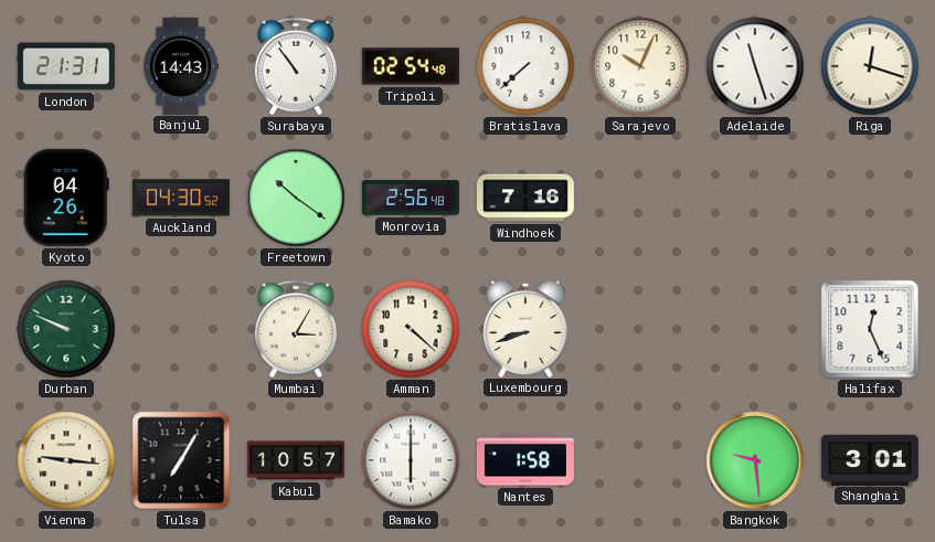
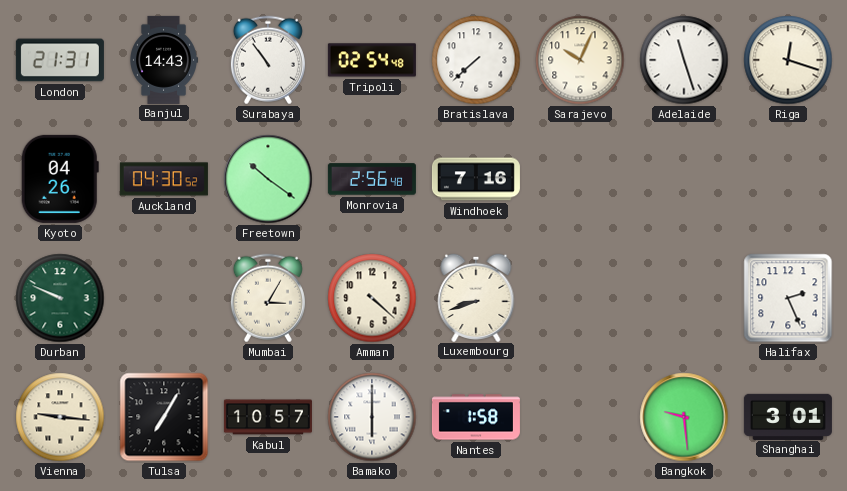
Halifax: 12:26 -> 2:26 (788, 298)
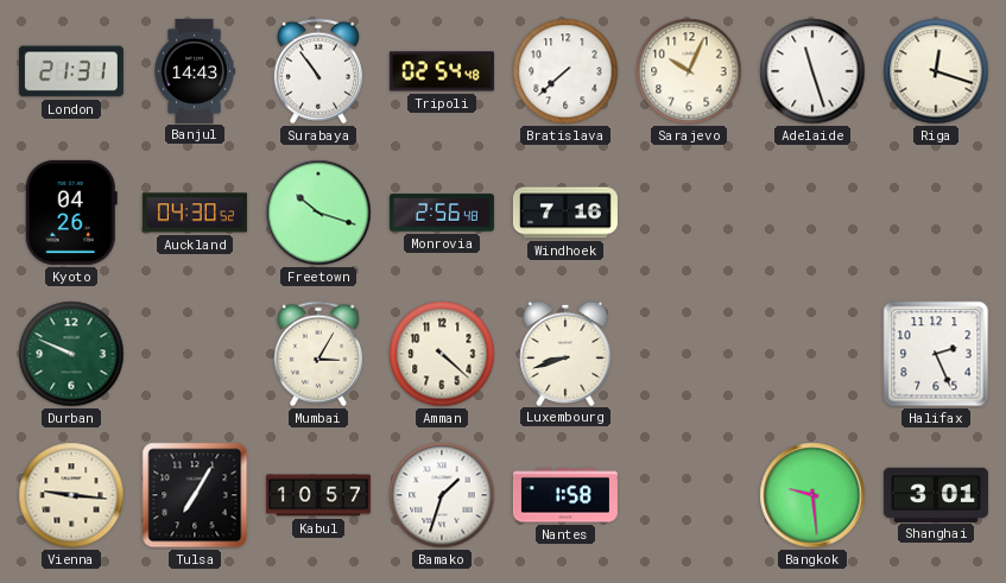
Freetown: 10:21 -> 10:18 (318, 213)
Bamako: 6:00 -> 1:33 (442, 495)
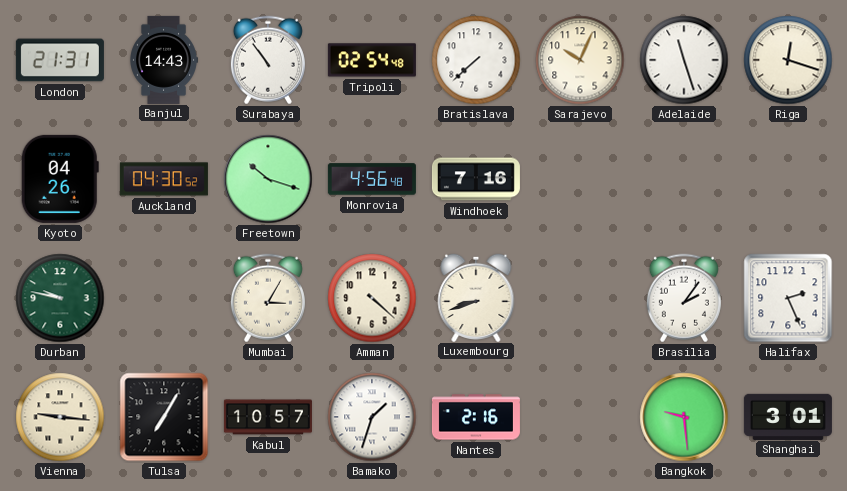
Monrovia: 2:56 -> 4:56 (372, 179)
Durban: 9:49 -> 9:47 (60, 298)
Brasilia: none -> 2:06 (684, 298)
Nantes: 1:58 -> 2:16 (476, 417)
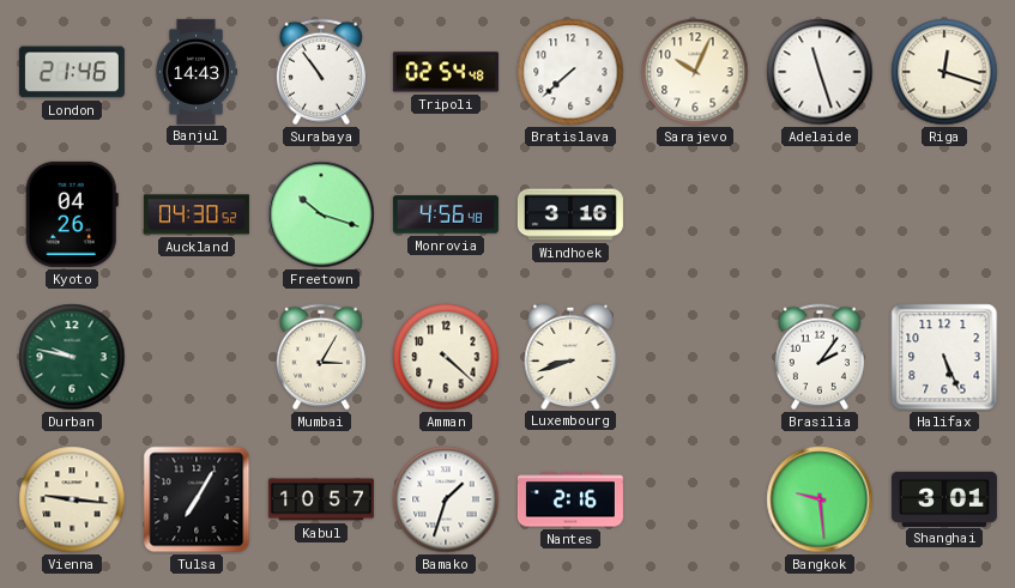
London: 21:31 -> 21:46 (72, 72)
Windhoek: 7:16 -> 3:16 (570, 214)
Halifax: 2:26 -> 5:26 (944, 357)
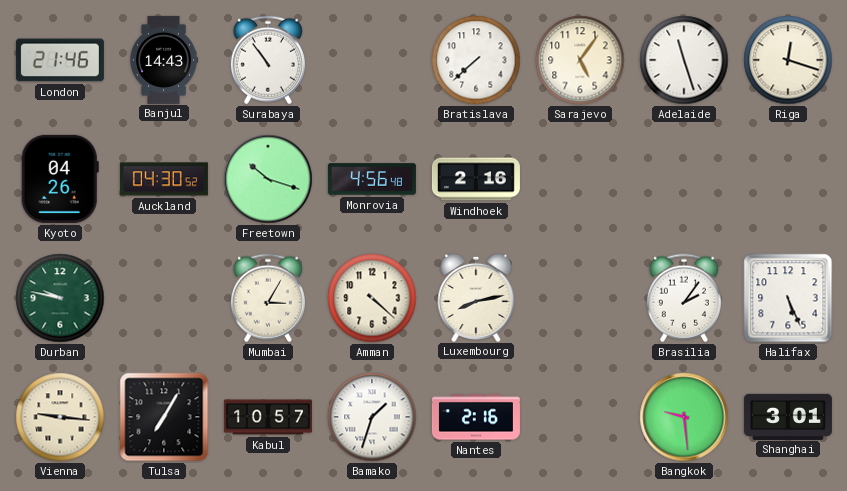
Tripoli: 02:54 -> none (446, 72)
Sarajevo: 10:04 -> 5:06 (580, 60)
Windhoek: 3:16 -> 2:16 (476, 179)
Luxembourg: 8:42 -> 8:13 (476, 297)
